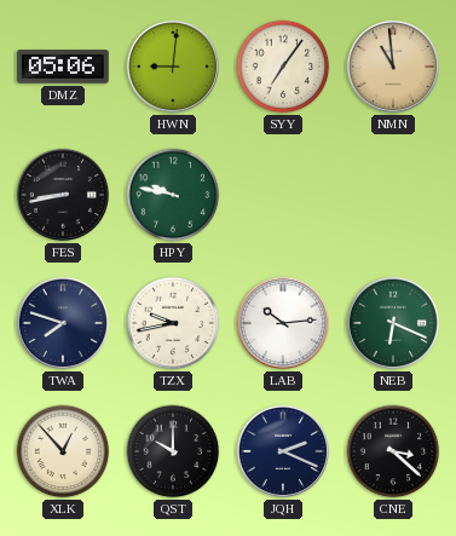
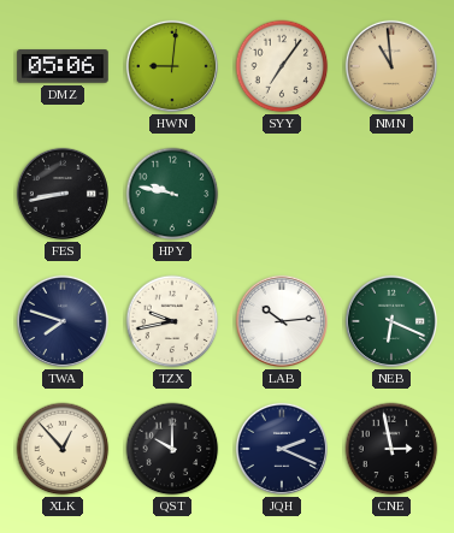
CNE: 3:22 -> 2:58 (391, 449)
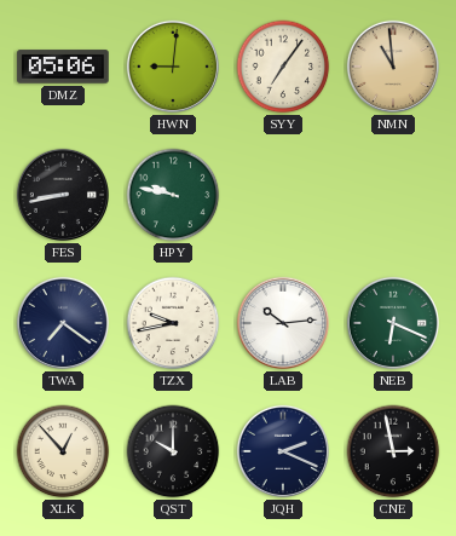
TWA: 7:48 -> 7:21 (63, 323)
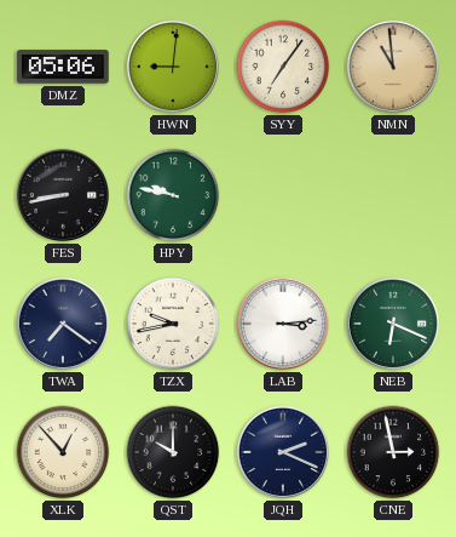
LAB: 10:14 -> 3:14 (283, 324)
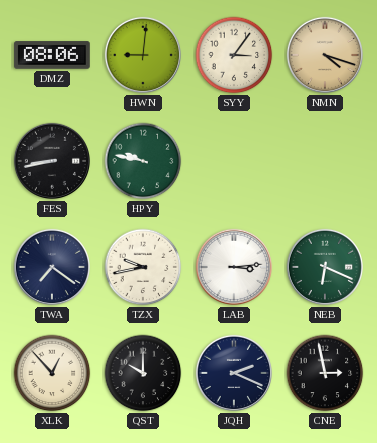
DMZ: 05:06 -> 08:06 (52, 55)
SYY: 7:06 -> 3:06 (234, 55)
NMN: 10:59 -> 4:18 (325, 55)
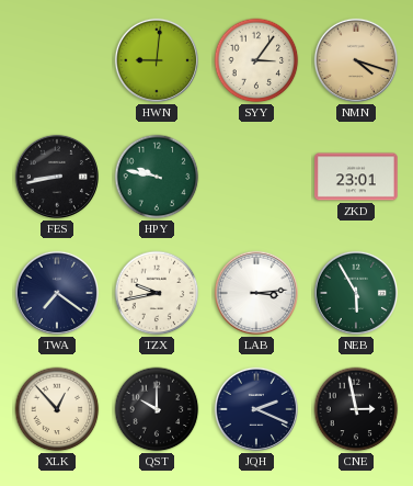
DMZ: 08:06 -> none (52, 55)
ZKD: none -> 23:01 (356, 177)
NEB: 6:19 -> 5:55 (356, 293)
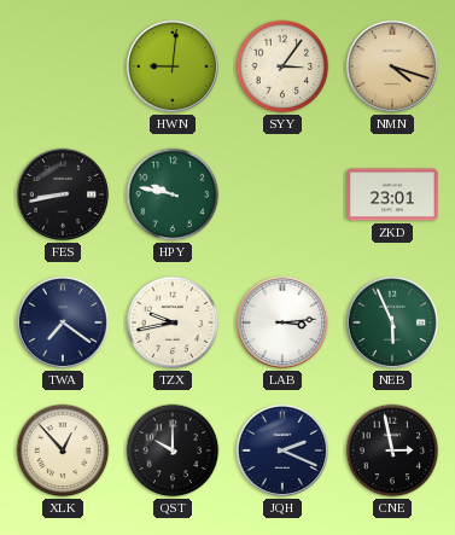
NEB: 5:55 -> 5:56 (392, 322)
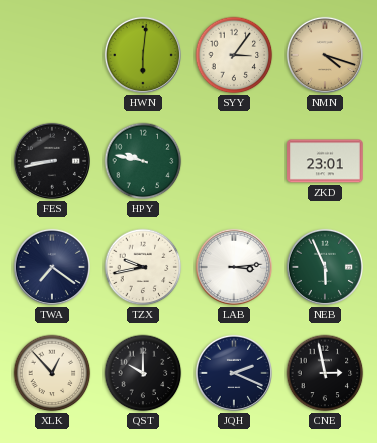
HWN: 9:01 -> 6:01 (143, 55)
